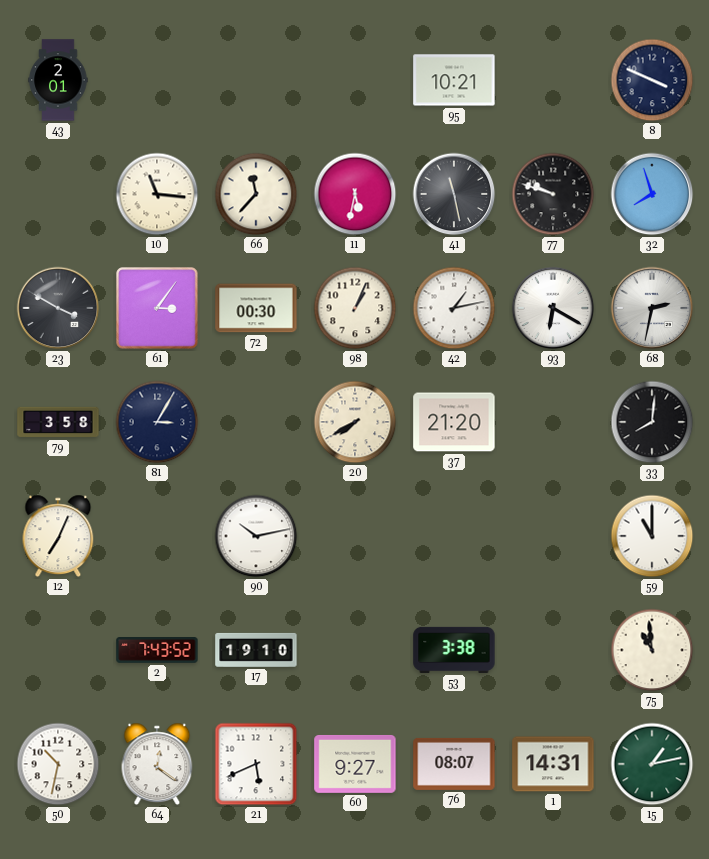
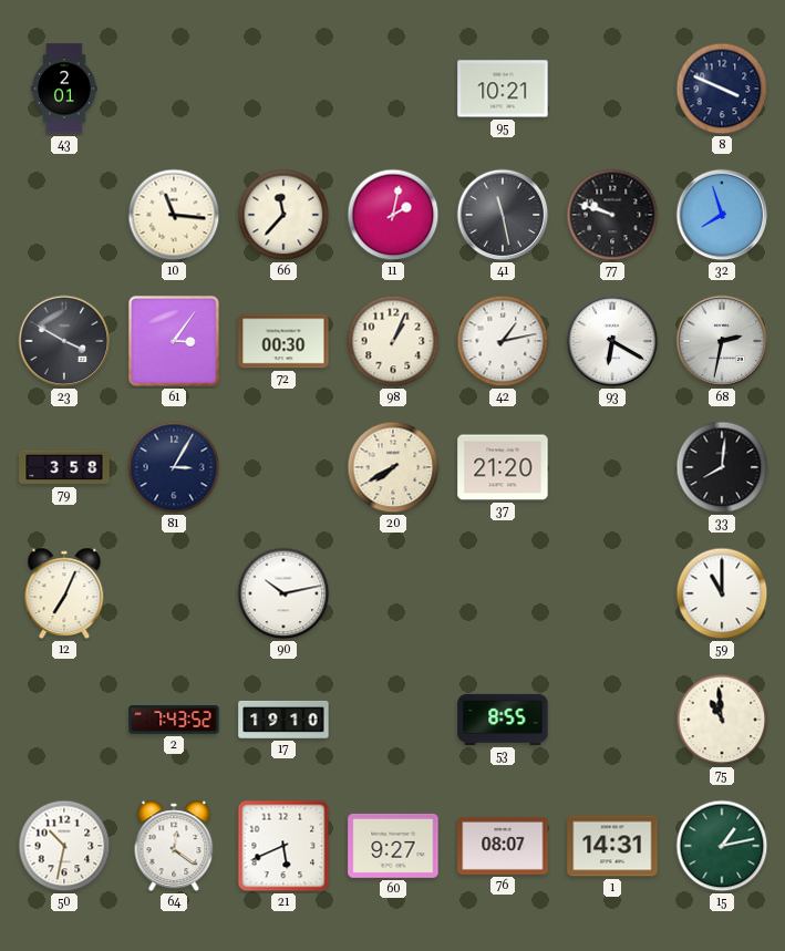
11: 5:32 -> 2:02 (393, 215)
53: 3:38 -> 8:55 (503, 720)
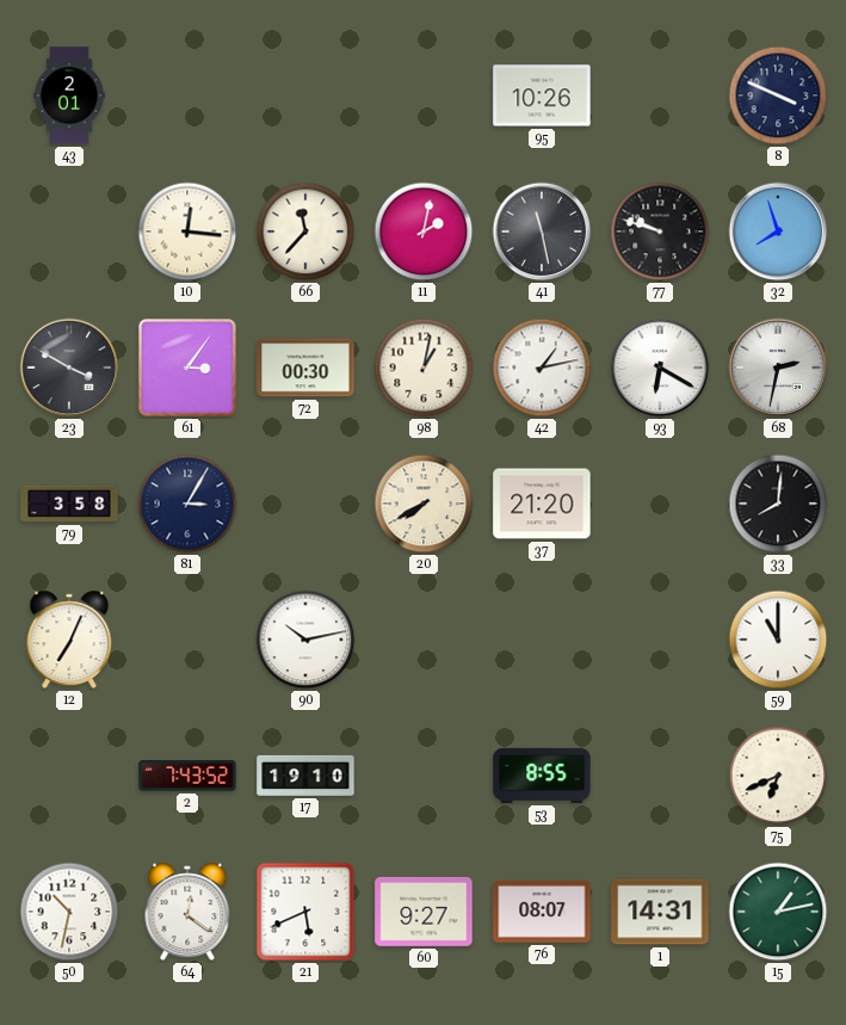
95: 10:21 -> 10:26 (542, 95)
10: 11:16 -> 12:16 (187, 231)
98: 1:04 -> 1:02 (424, 368)
75: 10:59 -> 6:41 (778, 776)
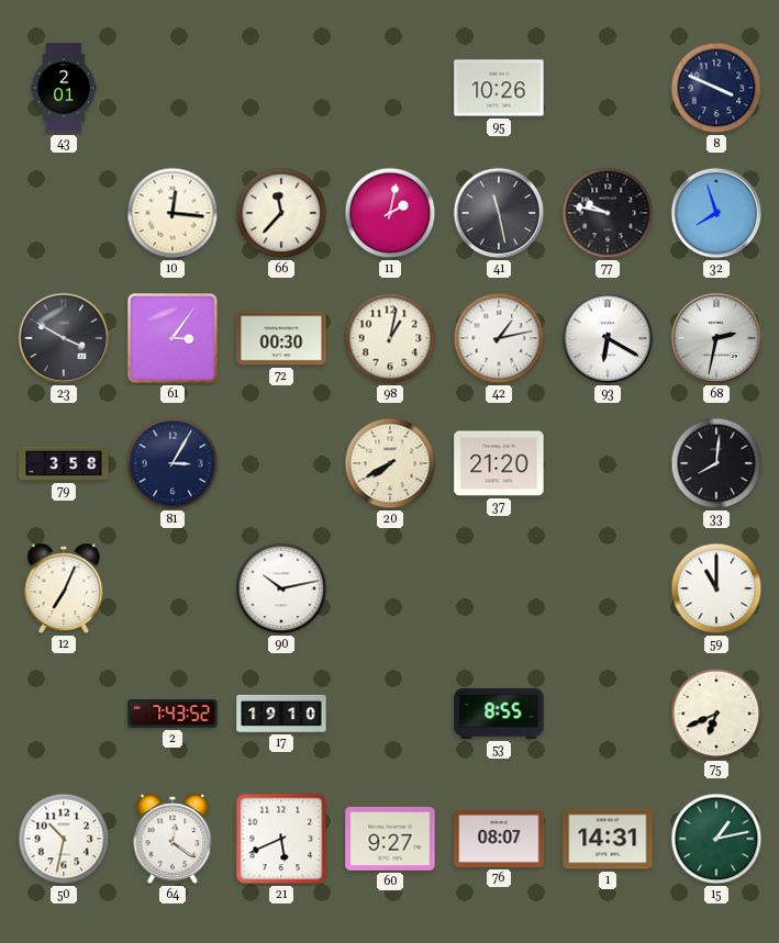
77: 9:48 -> 9:47 (608, 213)
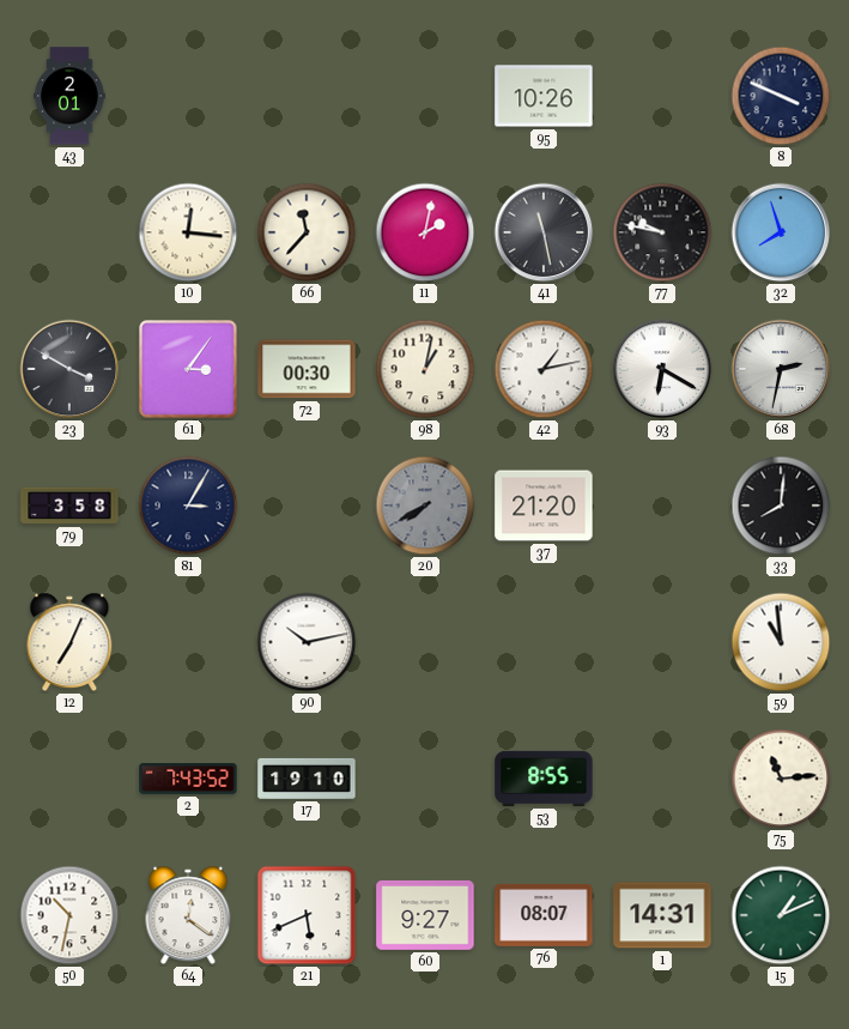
20 dial: cream -> grey (425, 506)
59: 11:00 -> 10:59 (781, 642)
75: 6:41 -> 11:14 (781, 779)
15: 1:13 -> 1:11 (781, 915)
